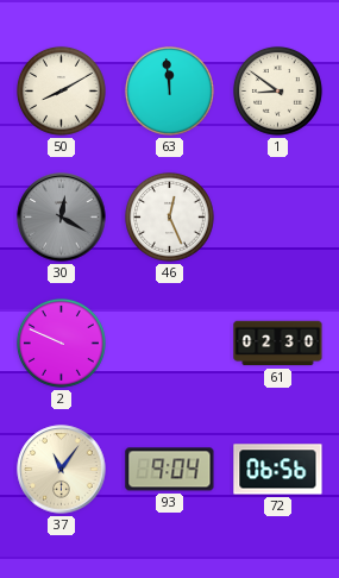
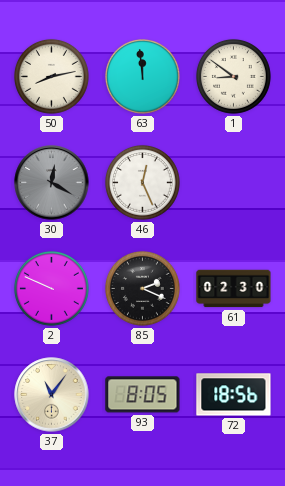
50: 8:10 -> 8:13 (51, 76)
85: none -> 2:19 (142, 288)
93: 9:04 -> 8:05 (143, 395)
72: 06:56 -> 18:56 (234, 395)
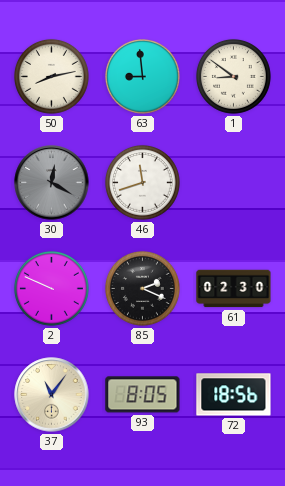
63: 11:59 -> 8:59 (142, 76)
46: 12:26 -> 11:42 (142, 182)
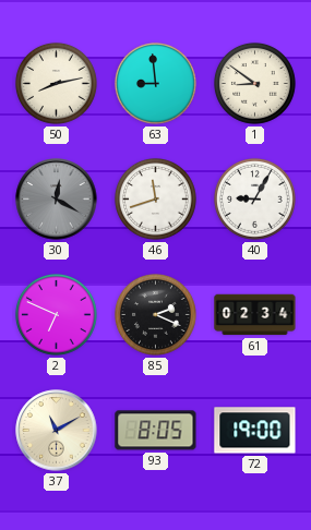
40: none -> 9:05 (254, 198)
2: 9:49 -> 6:49 (56, 314)
61: 02:30 -> 02:34 (255, 315)
37: 11:06 -> 11:10 (57, 431)
72: 18:56 -> 19:00 (255, 431)
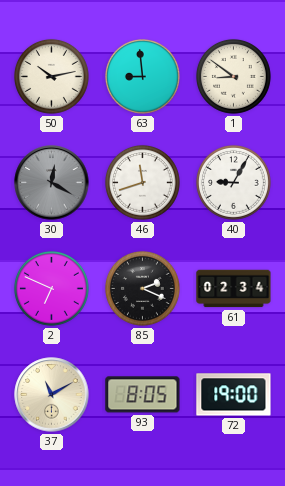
50: 8:13 -> 10:13 (51, 76)
